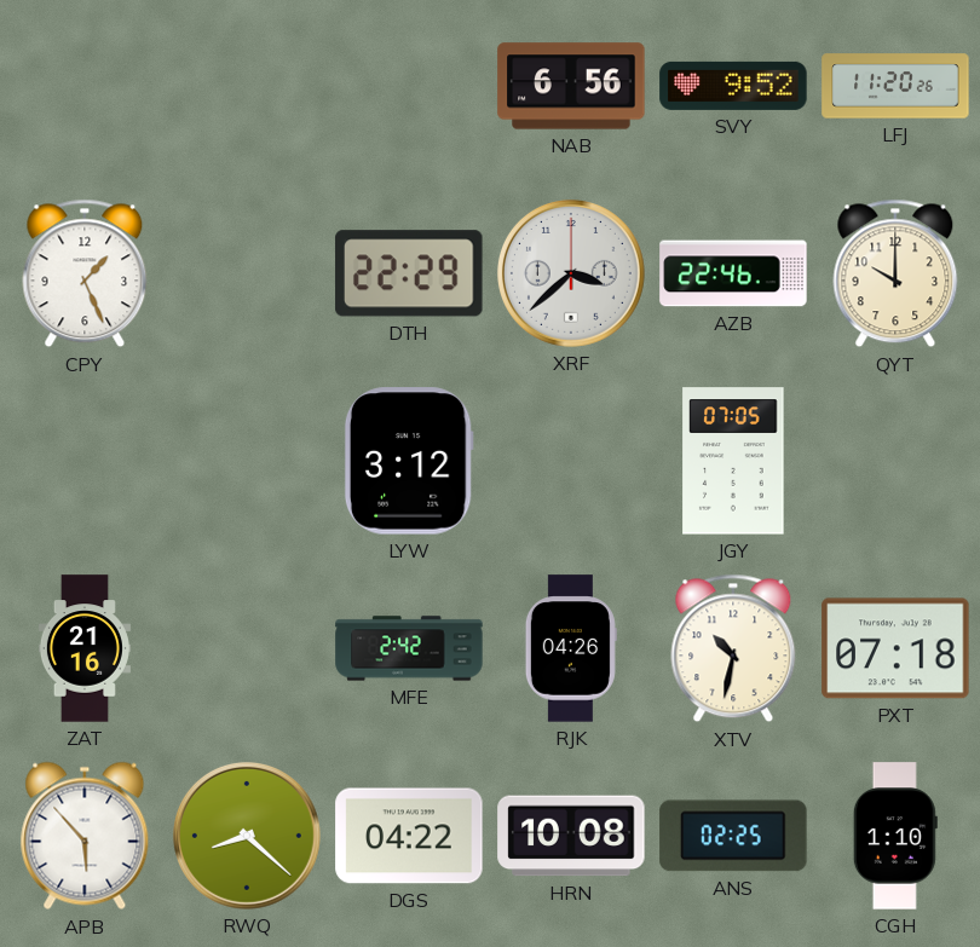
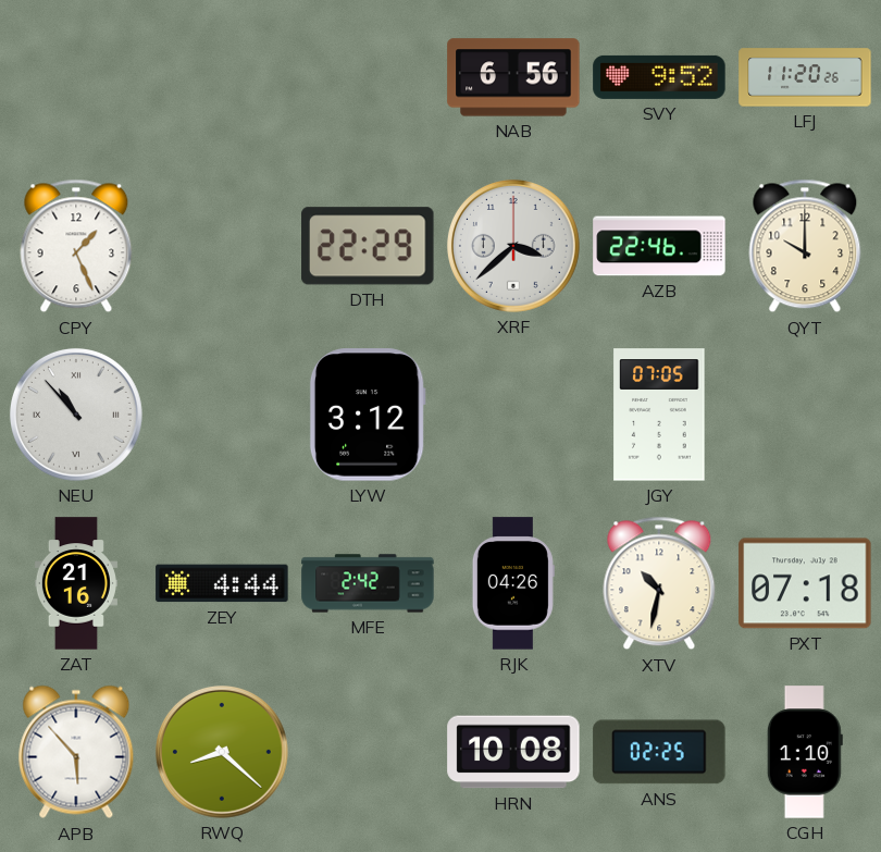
NEU: none -> 10:53 (76, 415)
ZEY: none -> 4:44 (222, 583)
DGS: 04:22 -> none (409, 836)
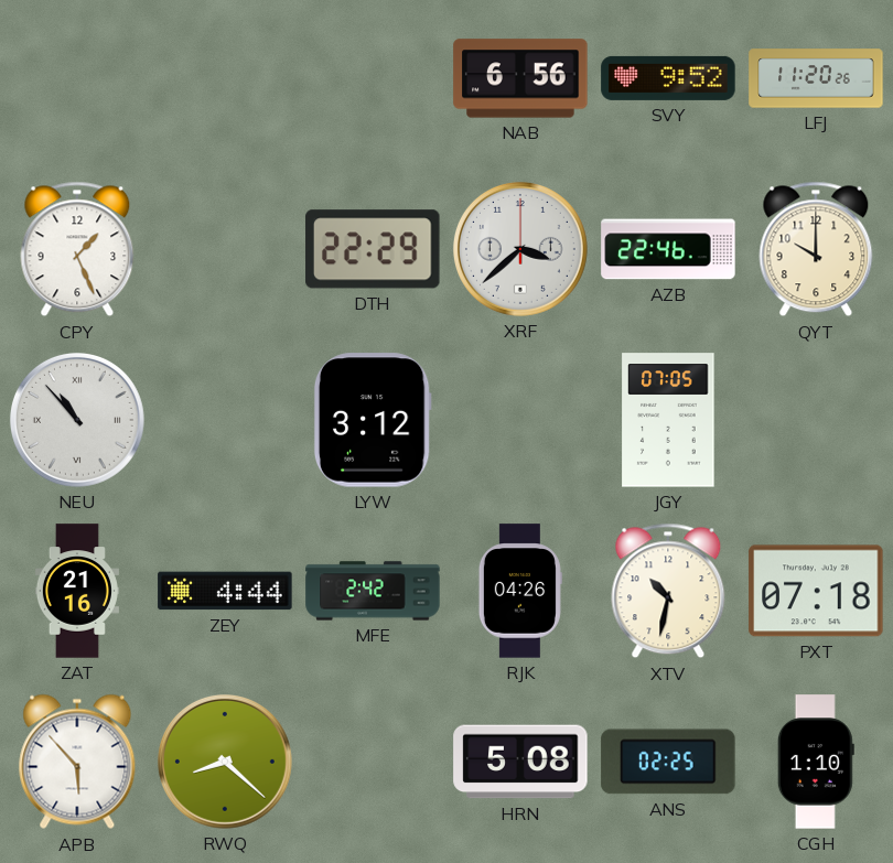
HRN: 10:08 -> 5:08 (520, 762)
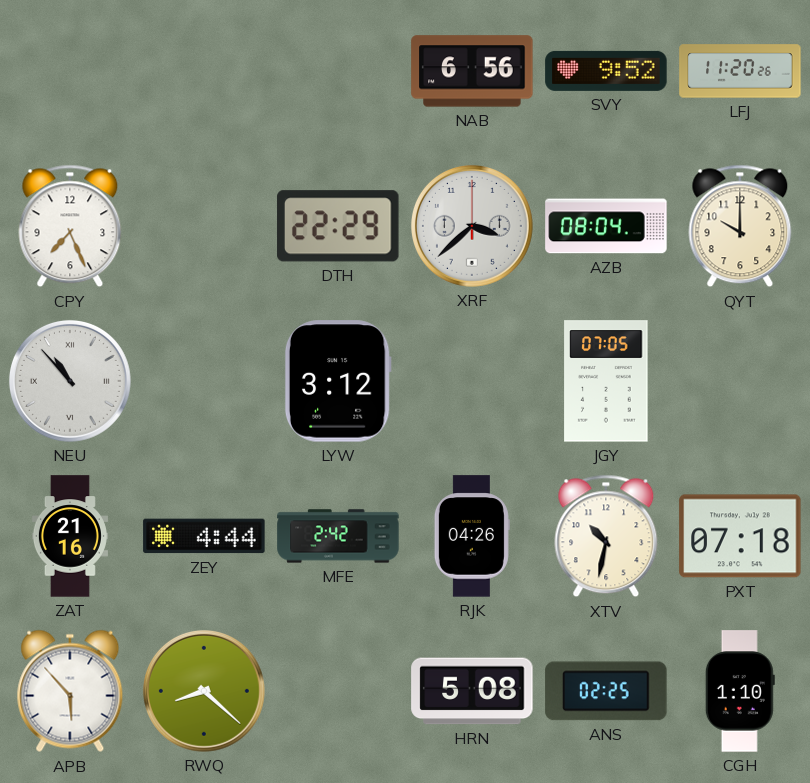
CPY: 1:26 -> 7:26 (70, 226)
AZB: 22:46 -> 08:04 (606, 226)
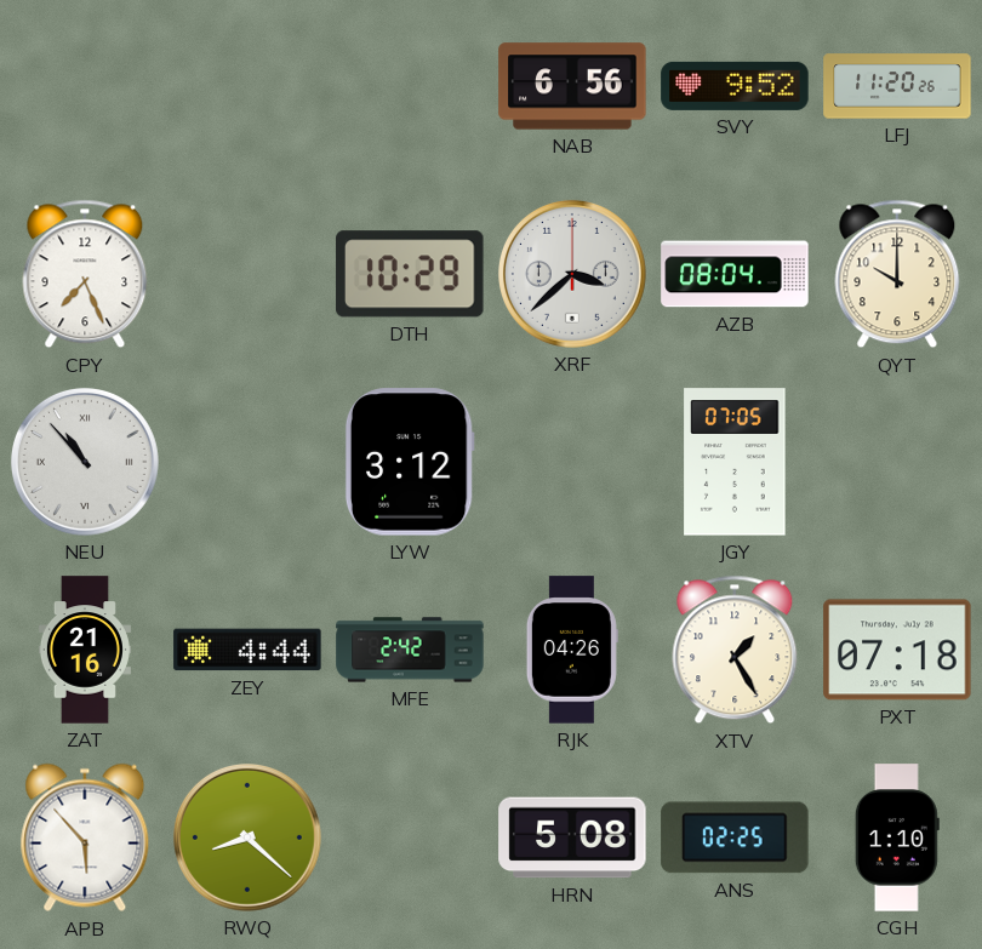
DTH: 22:29 -> 10:29 (410, 274)
XTV: 10:32 -> 1:25 (735, 650)
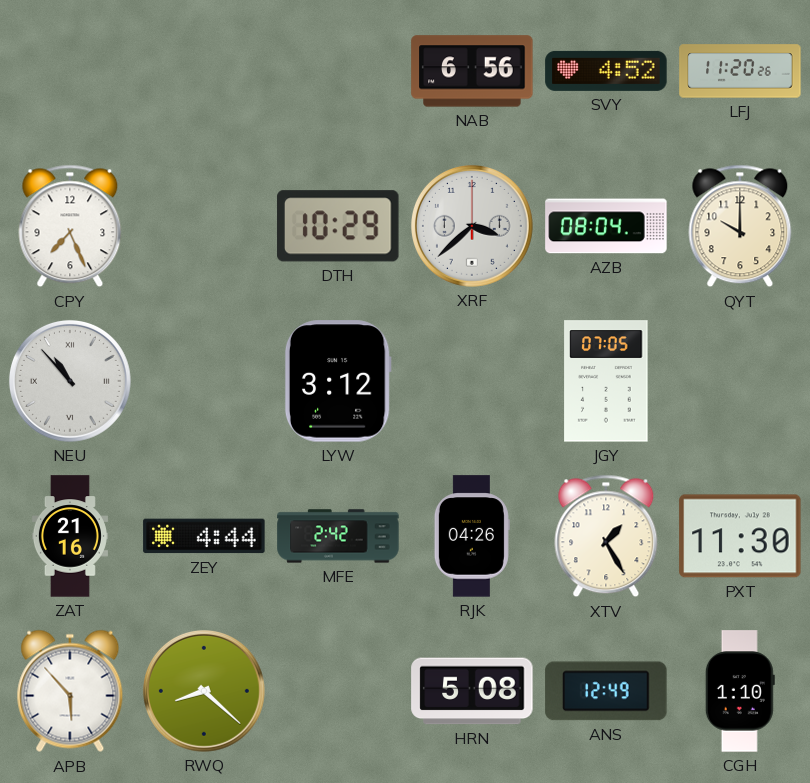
SVY: 9:52 -> 4:52 (606, 71)
PXT: 07:18 -> 11:30 (740, 536)
ANS: 02:25 -> 12:49 (606, 691)
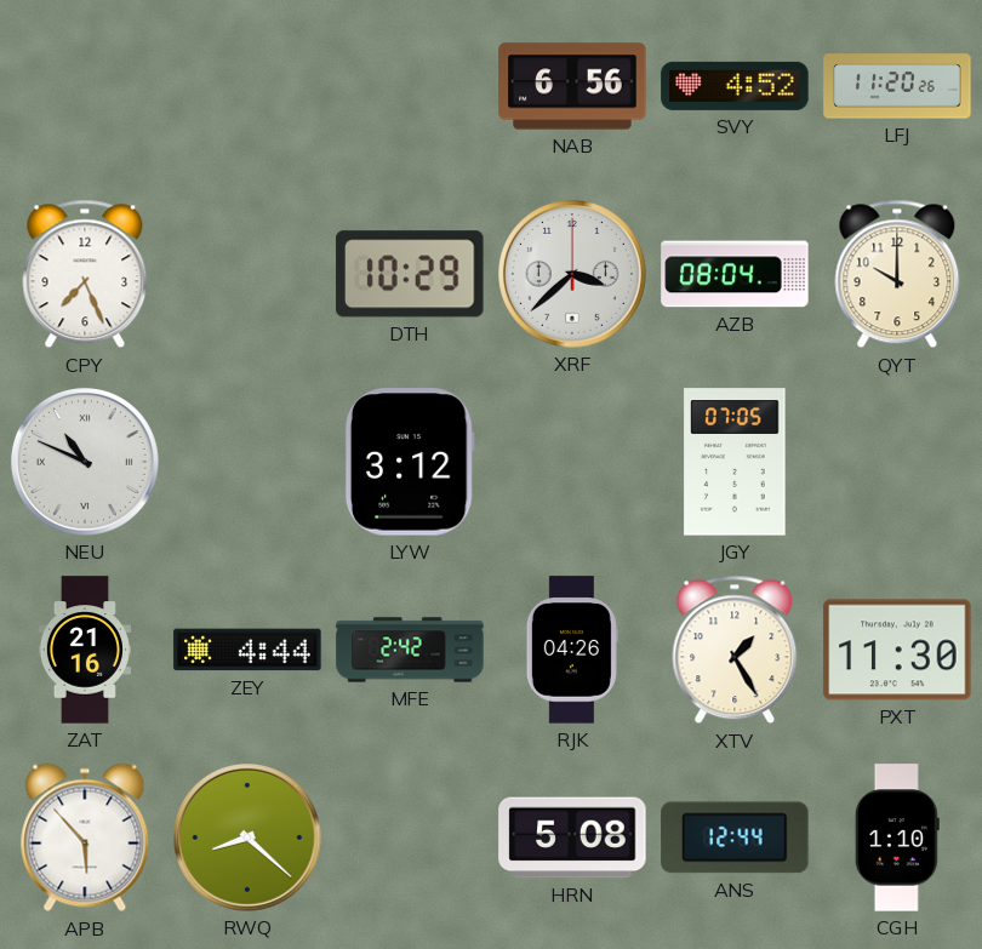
NEU: 10:53 -> 10:49 (85, 462)
ANS: 12:49 -> 12:44 (735, 837)
